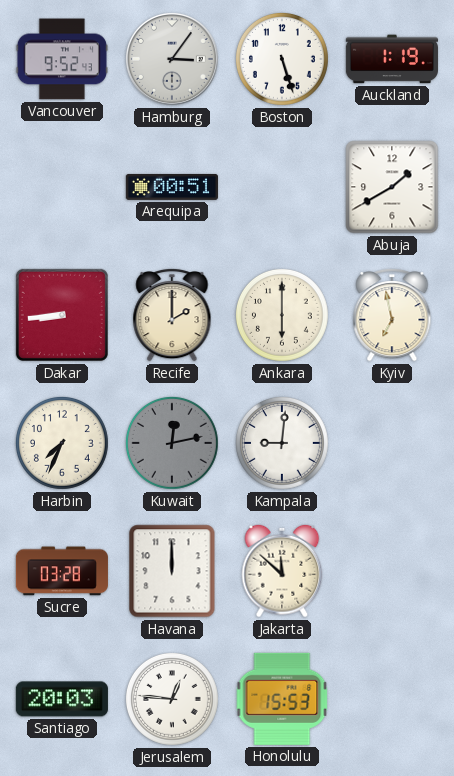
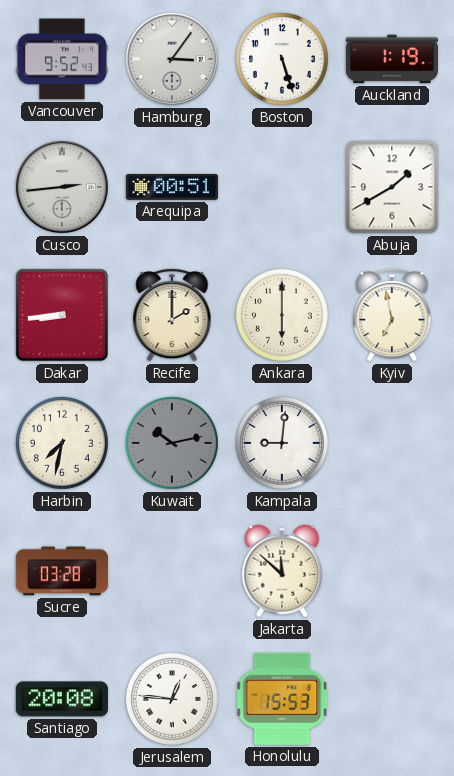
Cusco: none -> 2:44 (62, 187)
Harbin: 7:34 -> 7:32 (63, 444)
Kuwait: 12:13 -> 10:13 (173, 444)
Havana: 12:00 -> none (172, 571)
Santiago: 20:03 -> 20:08 (62, 699)
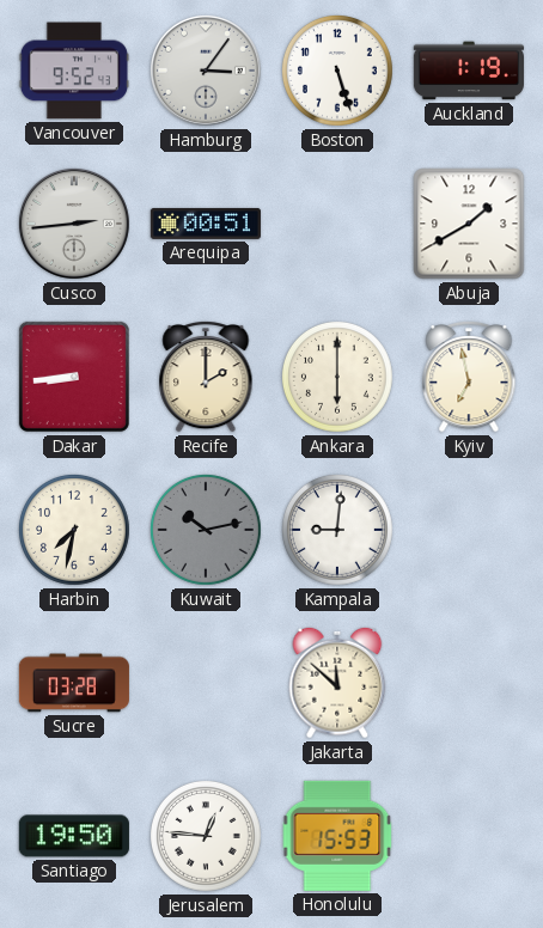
Santiago: 20:08 -> 19:50 (74, 836)
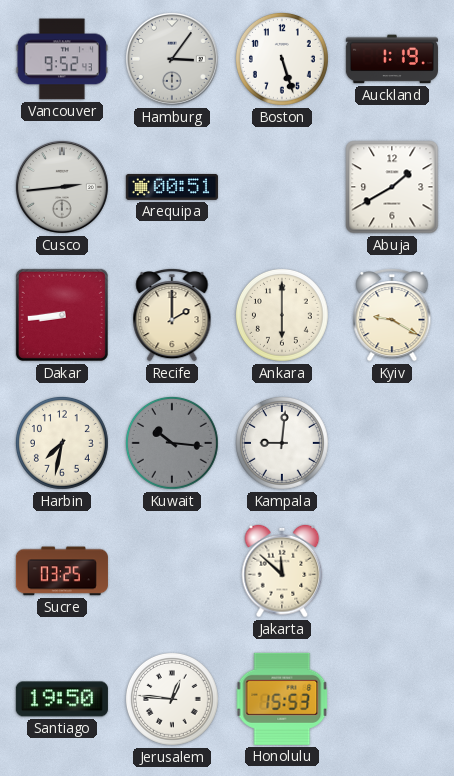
Kyiv: 6:58 -> 9:20 (392, 315)
Kuwait: 10:13 -> 10:16 (173, 444)
Sucre: 03:28 -> 03:25 (62, 571)
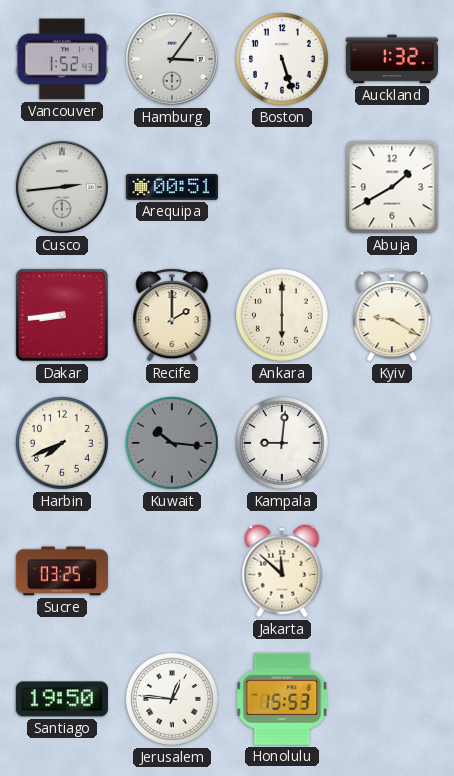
Vancouver: 9:52 -> 1:52 (62, 59)
Auckland: 1:19 -> 1:32 (392, 59)
Harbin: 7:32 -> 7:41 (63, 444)
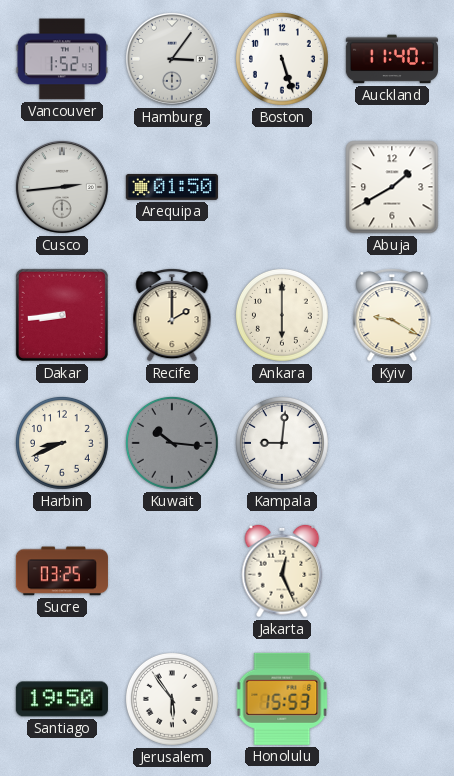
Auckland: 1:32 -> 11:40 (392, 59)
Arequipa: 00:51 -> 01:50 (172, 187)
Harbin: 7:41 -> 8:41 (63, 444)
Jakarta: 11:52 -> 12:26 (282, 571)
Jerusalem: 12:46 -> 5:54 (173, 700)
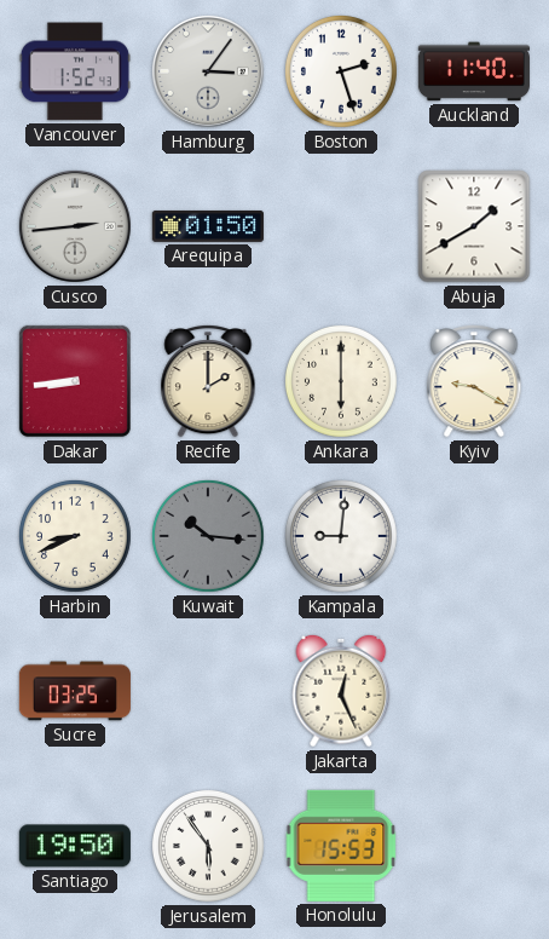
Boston: 5:27 -> 2:27 (342, 73)
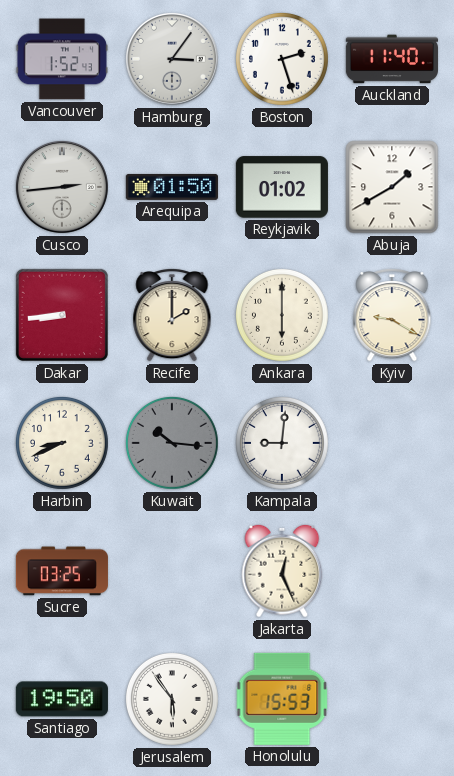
Reykjavik: none -> 01:02 (282, 187)
